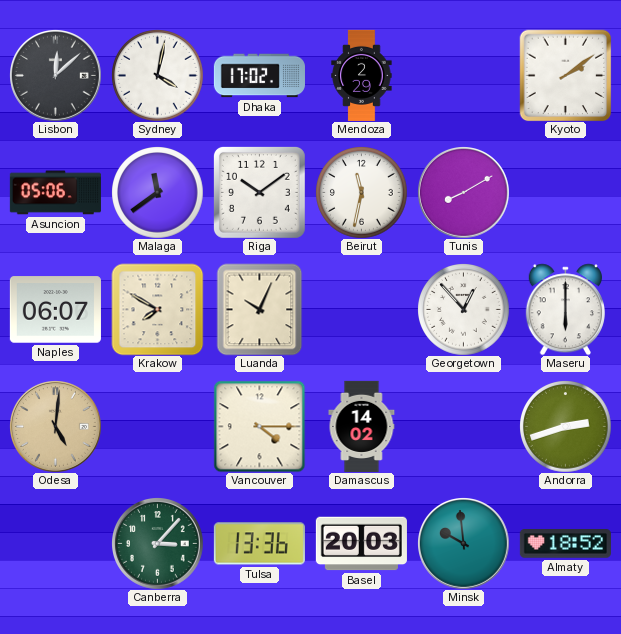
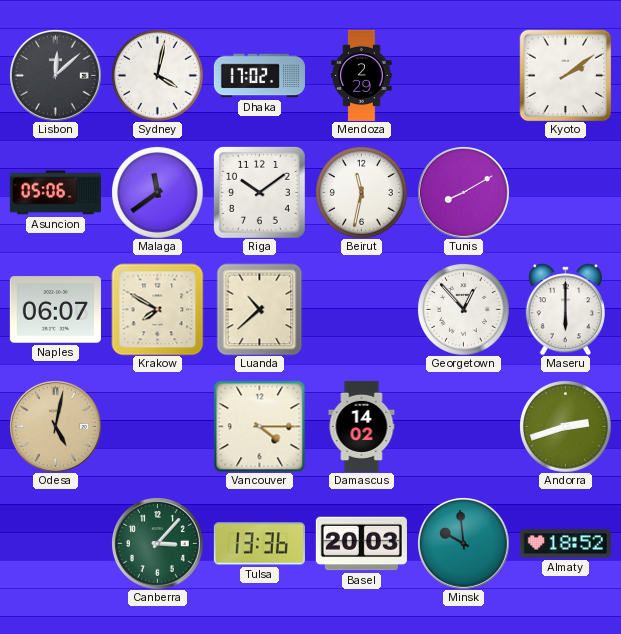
Luanda: 10:04 -> 10:38 (260, 309)
Odesa: 5:01 -> 5:02 (56, 427)
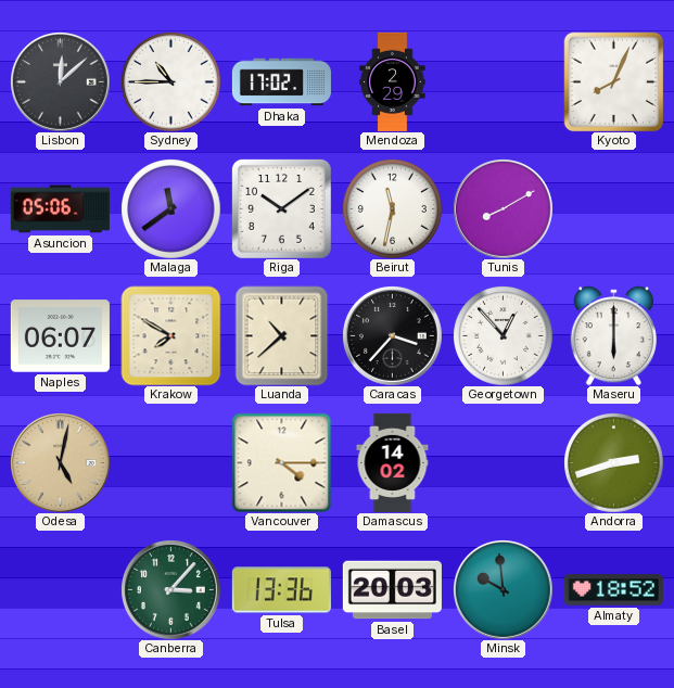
Sydney: 4:02 -> 10:45 (170, 81)
Kyoto: 2:09 -> 8:04 (613, 81)
Caracas: none -> 3:37 (393, 336)
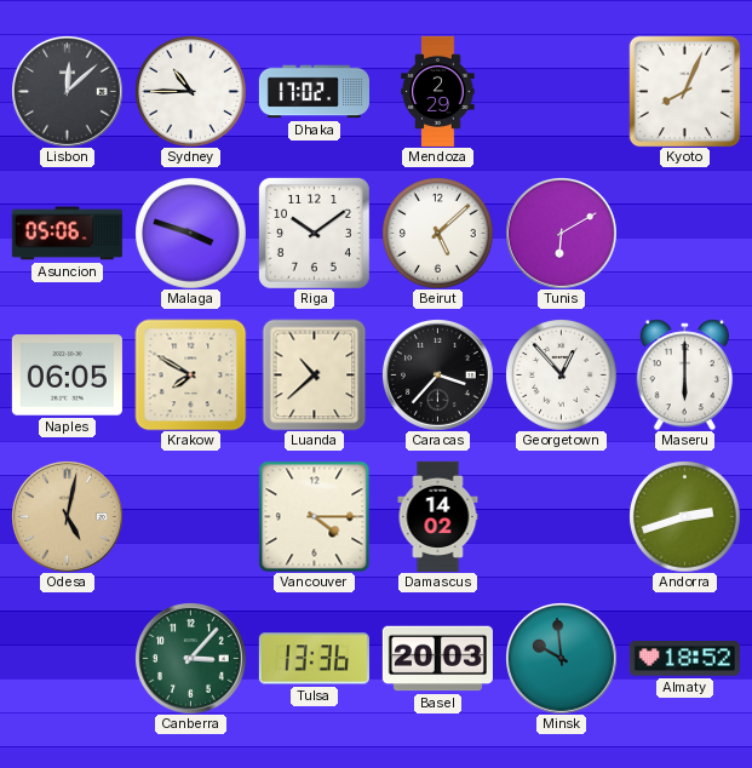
Malaga: 11:39 -> 3:48 (190, 233)
Beirut: 11:32 -> 5:08 (437, 233)
Tunis: 8:10 -> 6:10 (562, 234)
Naples: 06:07 -> 06:05 (67, 376)
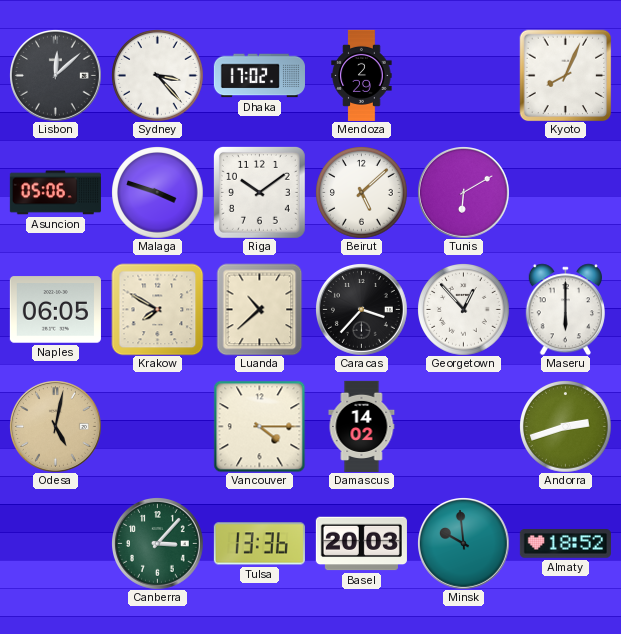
Sydney: 10:45 -> 3:23 (157, 75)
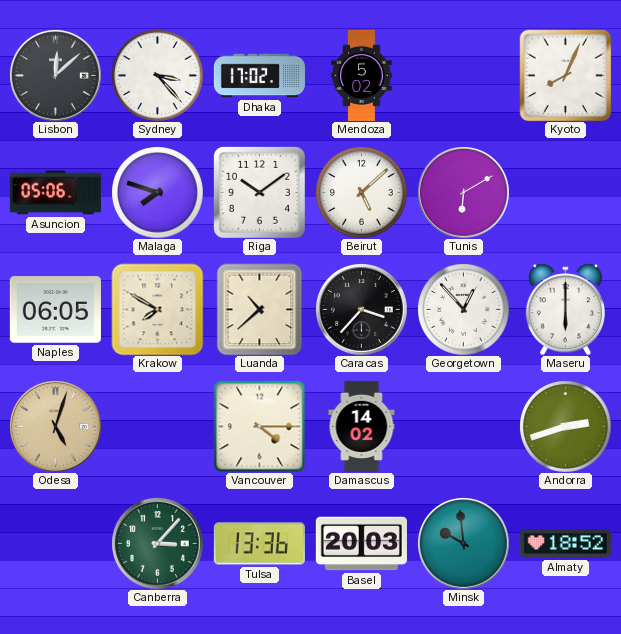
Mendoza: 2:29 -> 5:02 (362, 75)
Malaga: 3:48 -> 7:48 (157, 192)
Odesa: 5:02 -> 5:03 (56, 427)
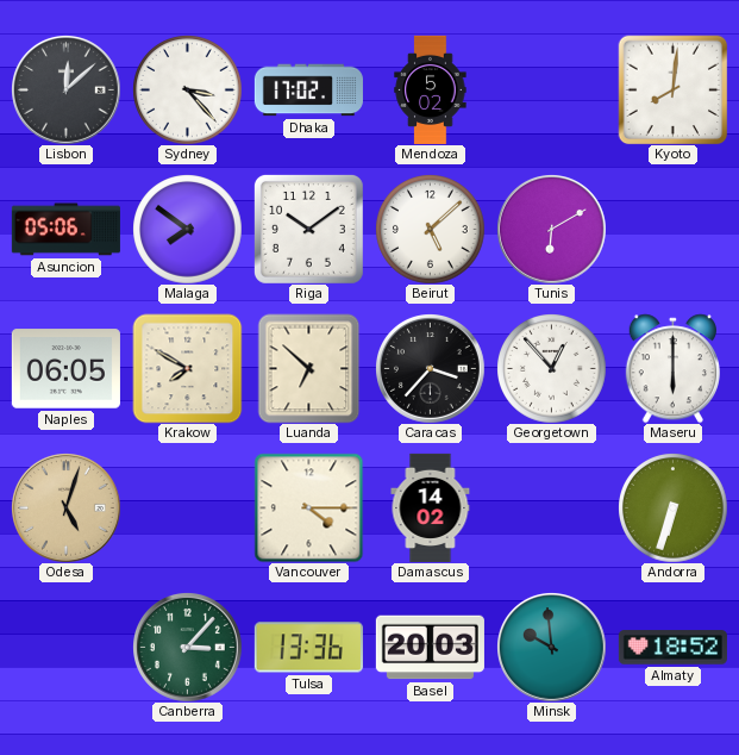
Kyoto: 8:04 -> 8:01 (672, 89)
Malaga: 7:48 -> 7:51 (187, 229)
Luanda: 10:38 -> 6:52 (309, 368)
Andorra: 2:42 -> 6:33 (672, 507)
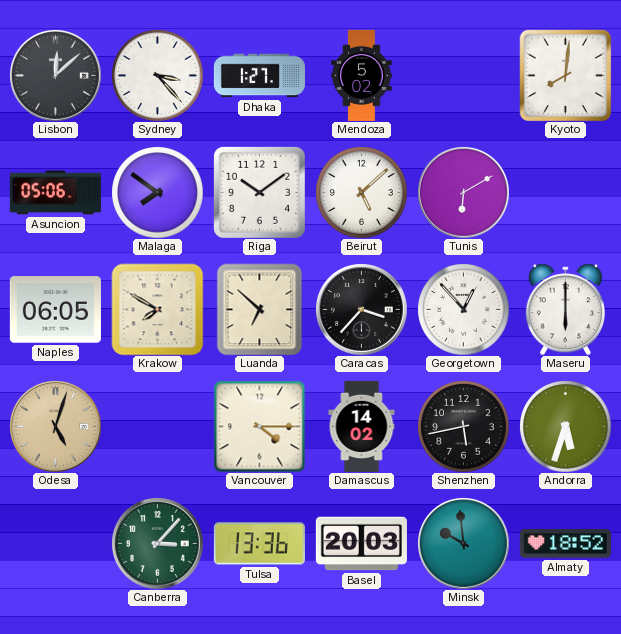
Dhaka: 17:02 -> 1:27 (259, 76)
Shenzhen: none -> 5:43 (463, 426)
Andorra: 6:33 -> 5:33 (565, 426)
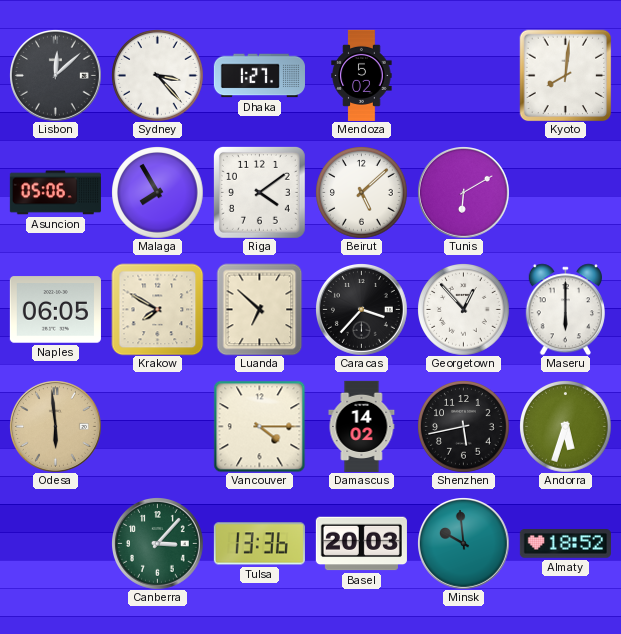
Malaga: 7:51 -> 7:55 (157, 192)
Riga: 10:09 -> 4:09 (259, 192)
Odesa: 5:03 -> 5:59 (56, 427)
